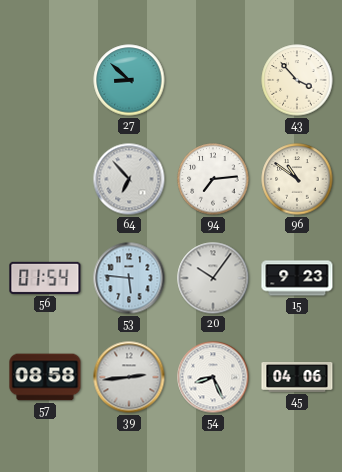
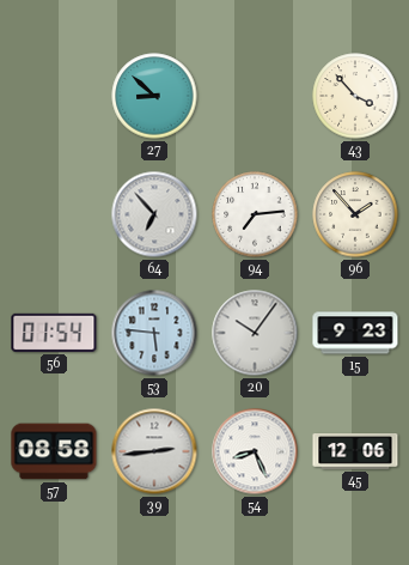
96: 10:51 -> 1:53 (355, 214)
45: 04:06 -> 12:06 (355, 452)
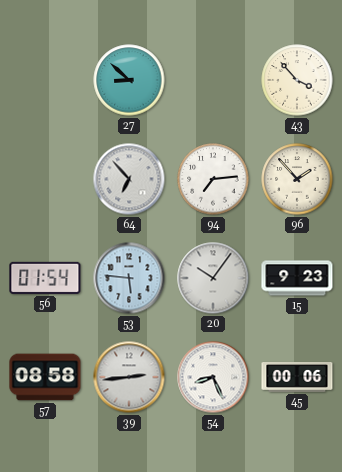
45: 12:06 -> 00:06 (297, 378)
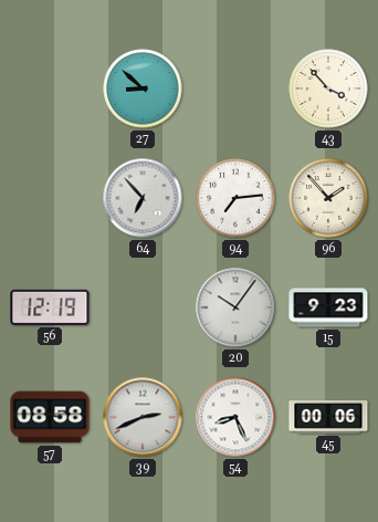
56: 01:54 -> 12:19 (50, 307)
53: 5:46 -> none (129, 278)
39: 2:44 -> 2:41 (143, 417)
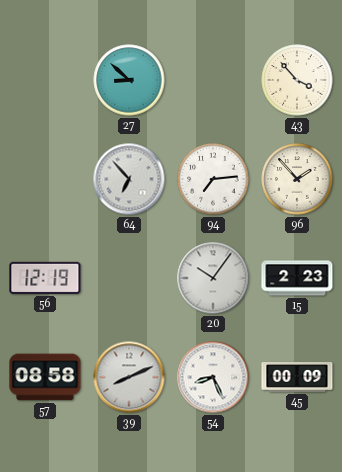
15: 9:23 -> 2:23 (297, 278)
39: 2:41 -> 8:11 (129, 377)
45: 00:06 -> 00:09 (297, 378)
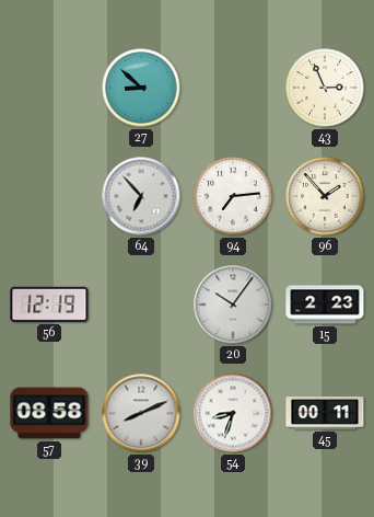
43: 3:53 -> 2:56 (325, 88)
54: 8:26 -> 8:33 (233, 413)
45: 00:09 -> 00:11 (325, 414)
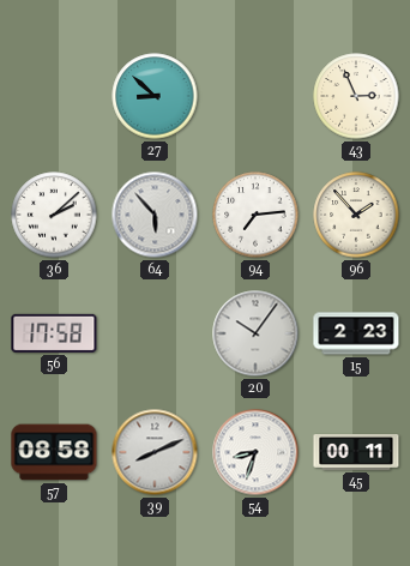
36: none -> 2:08 (54, 215)
64: 6:53 -> 5:53 (155, 215)
56: 12:19 -> 17:58 (54, 333)
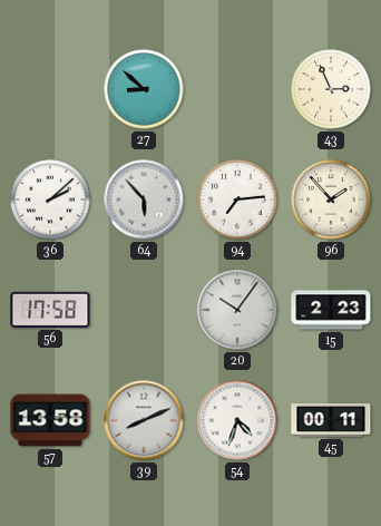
57: 08:58 -> 13:58 (50, 420)
54: 8:33 -> 4:33 (237, 420)
